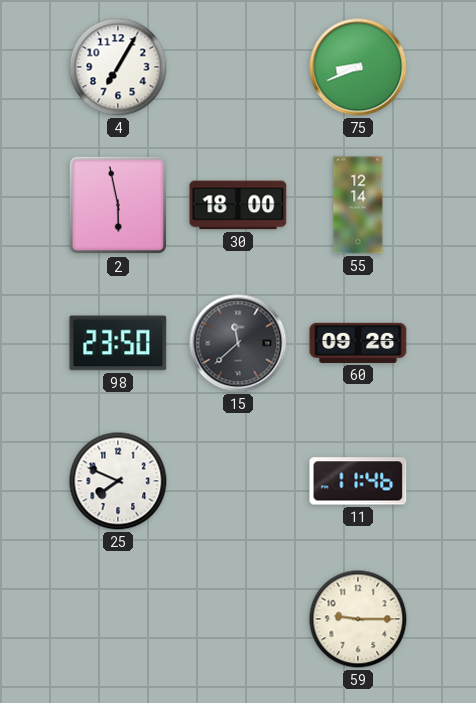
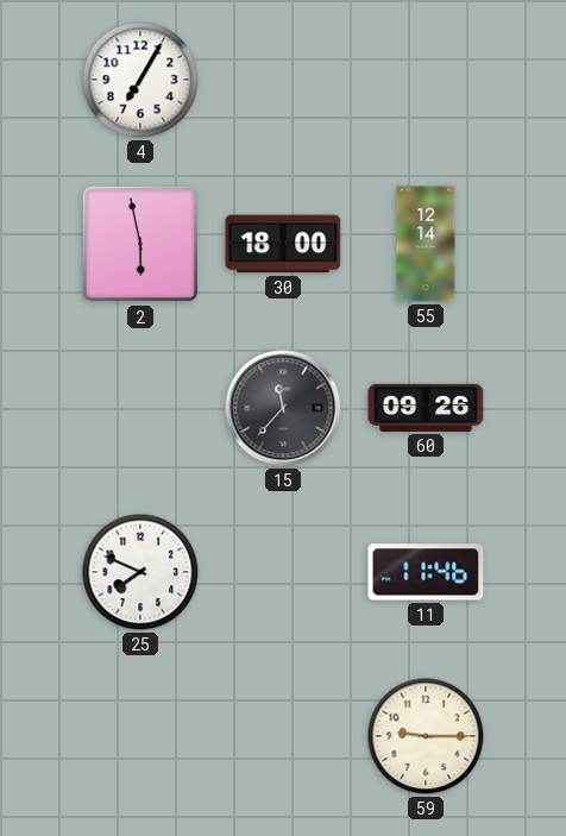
75: 8:41 -> none (358, 67)
98: 23:50 -> none (118, 343)
15: 11:38 -> 11:37 (283, 408)
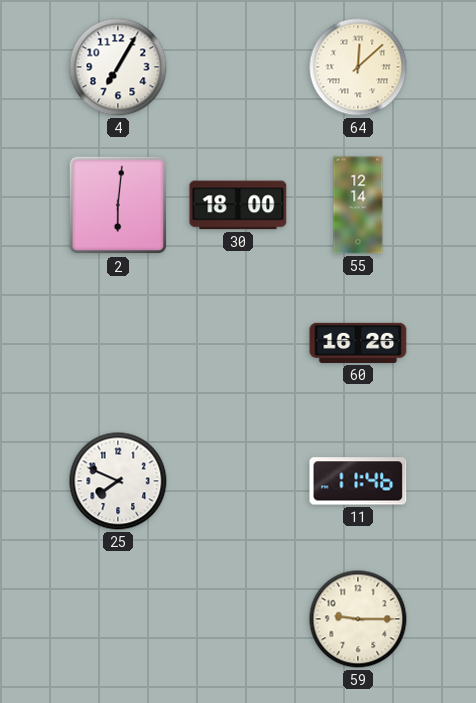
64: none -> 12:08 (358, 67)
2: 5:58 -> 6:01 (118, 205)
15: 11:37 -> none (283, 408)
60: 09:26 -> 16:26 (358, 343)
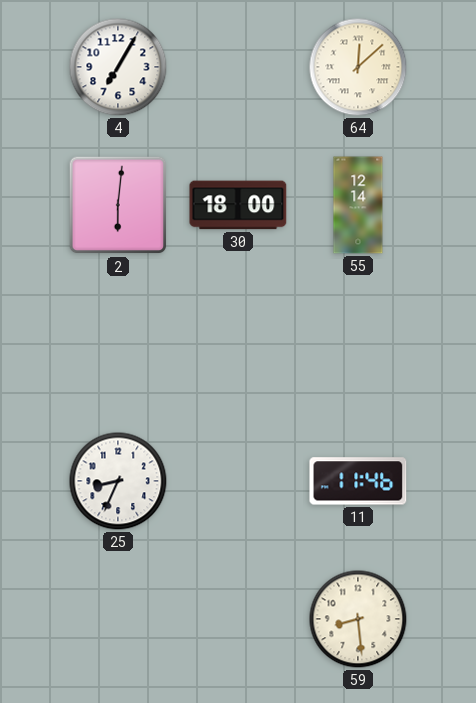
60: 16:26 -> none (358, 343)
25: 7:49 -> 8:34 (118, 481)
59: 9:15 -> 8:29 (358, 619)
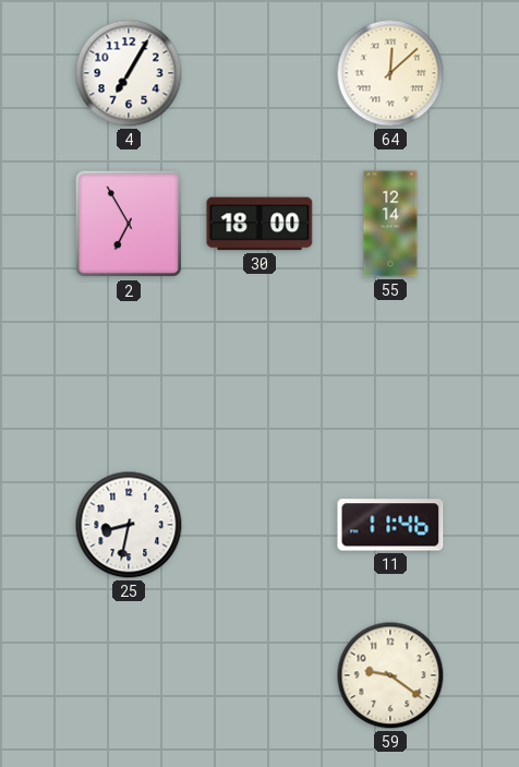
2: 6:01 -> 6:55 (129, 224)
25: 8:34 -> 8:32 (129, 525)
59: 8:29 -> 9:21 (390, 675)
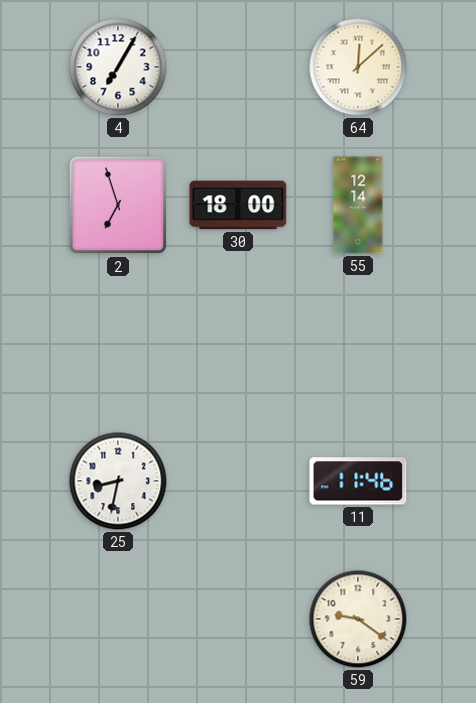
2: 6:55 -> 6:57 (118, 205)
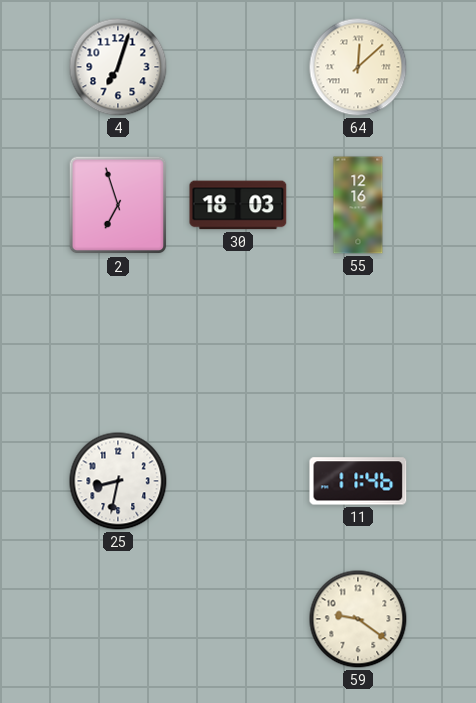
4: 7:05 -> 7:03 (118, 67)
30: 18:00 -> 18:03 (238, 205)
55: 12:14 -> 12:16 (358, 205)
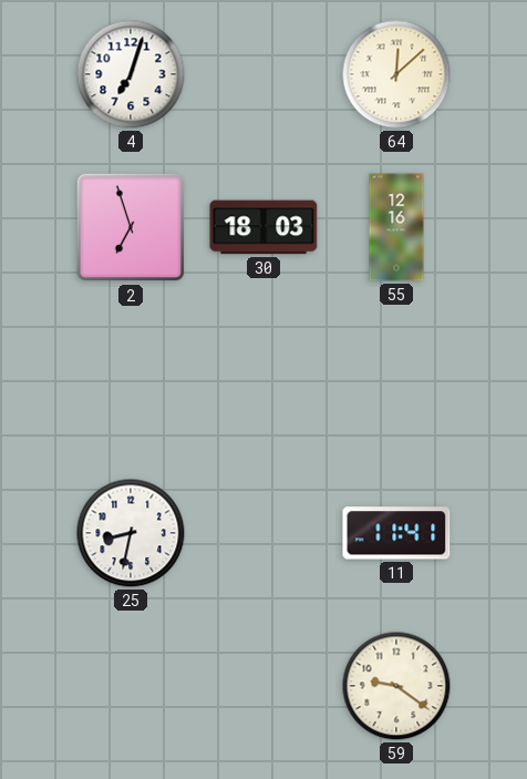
11: 11:46 -> 11:41 (396, 533)
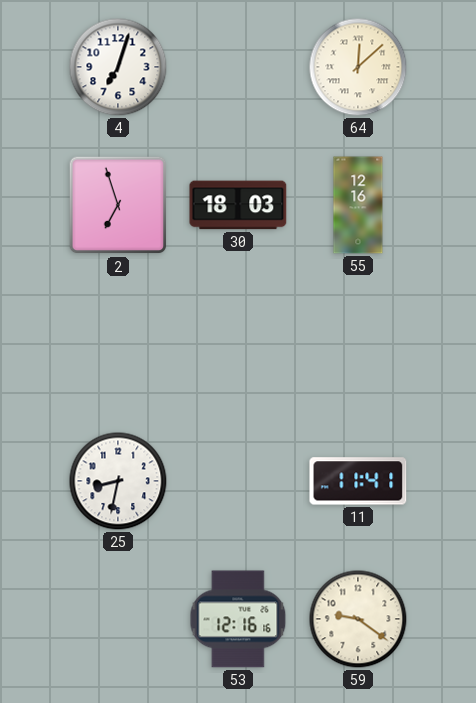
53: none -> 12:16 (238, 619)
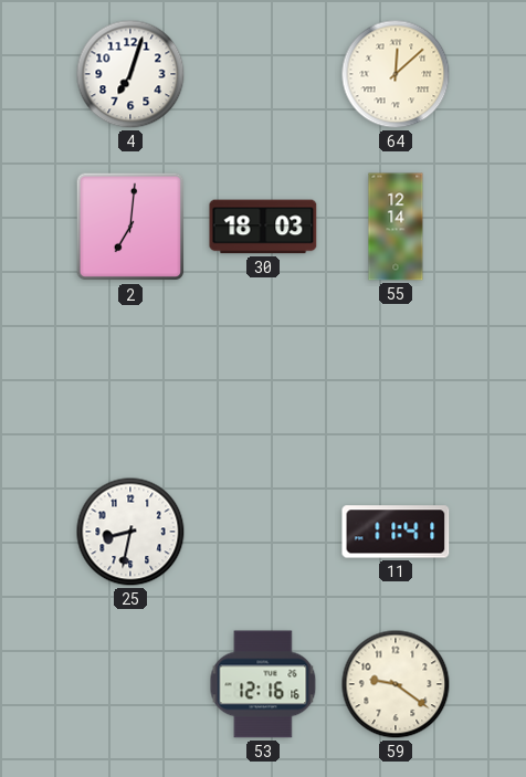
2: 6:57 -> 7:01 (130, 227)
55: 12:16 -> 12:14 (396, 227)
